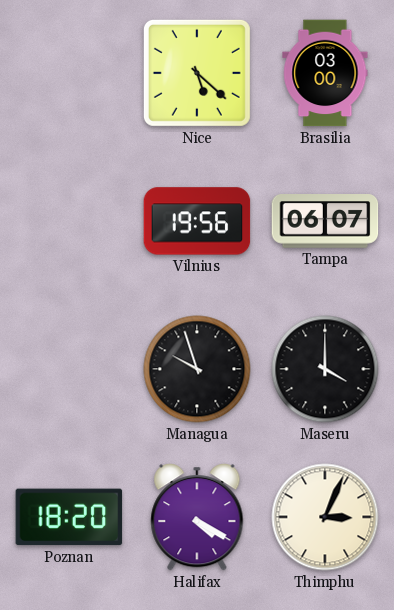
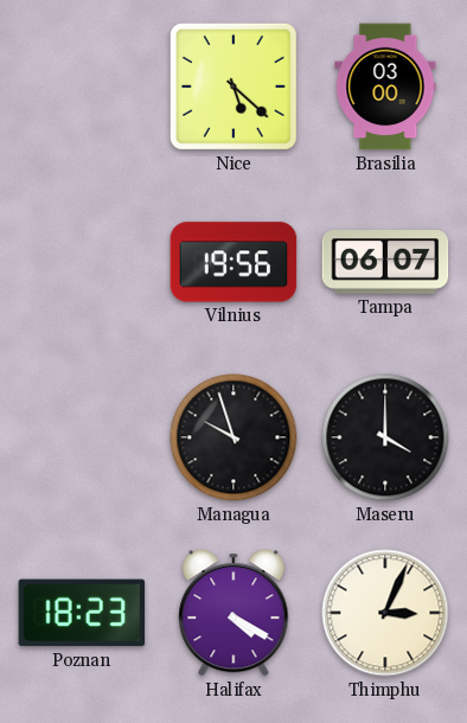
Poznan: 18:20 -> 18:23 (82, 613)
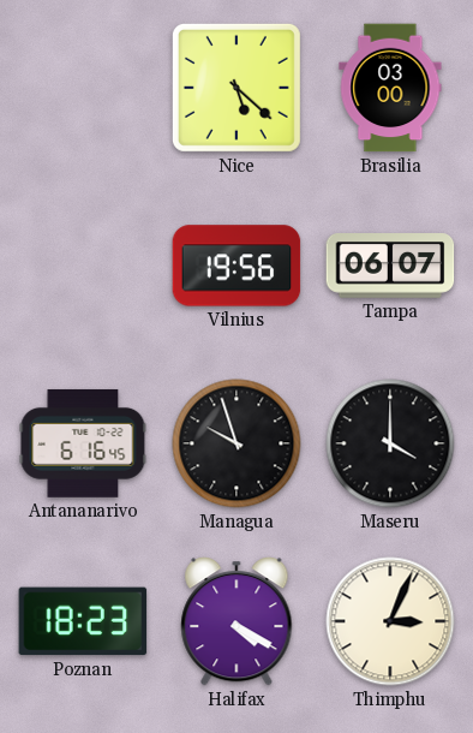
Antananarivo: none -> 6:16 (83, 443)
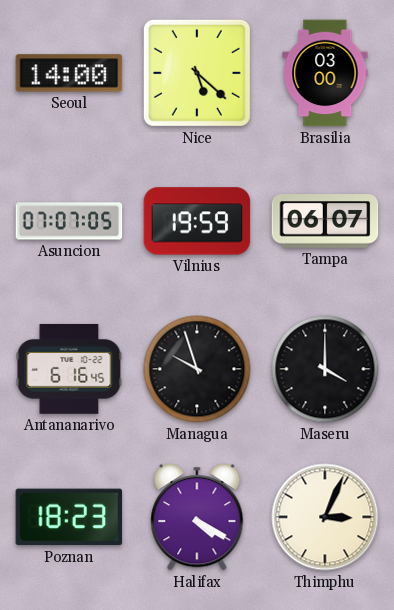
Seoul: none -> 14:00 (69, 73)
Asuncion: none -> 07:07 (69, 221)
Vilnius: 19:56 -> 19:59 (197, 221)
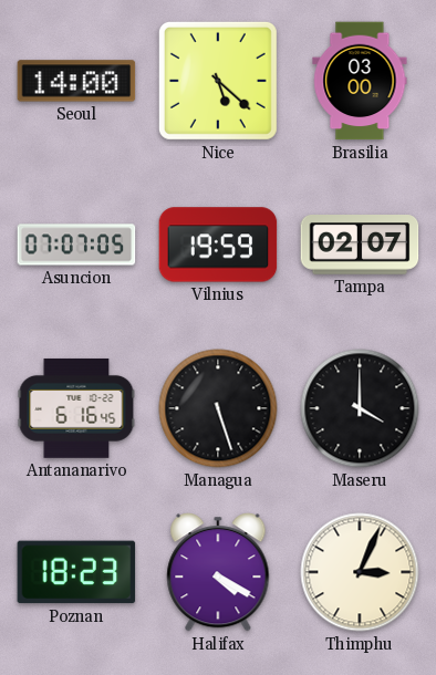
Tampa: 06:07 -> 02:07 (360, 245)
Managua: 9:57 -> 5:27 (218, 408)
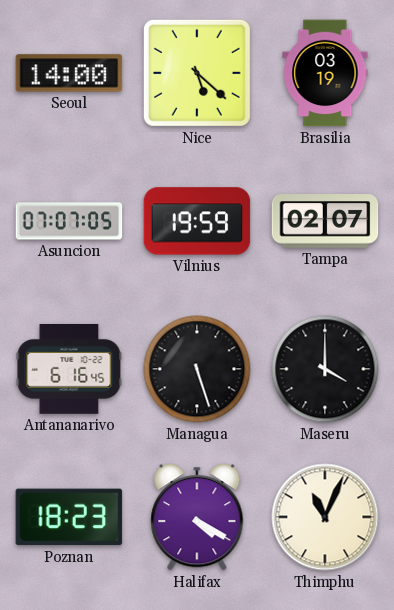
Brasilia: 03:00 -> 03:19 (325, 73)
Thimphu: 3:04 -> 11:04 (325, 517)
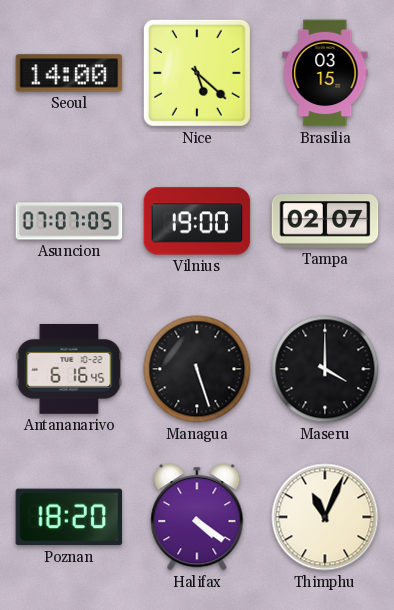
Brasilia: 03:19 -> 03:15 (325, 73)
Vilnius: 19:59 -> 19:00 (197, 221)
Poznan: 18:23 -> 18:20 (69, 517)
Halifax: 4:20 -> 4:21 (197, 517)
